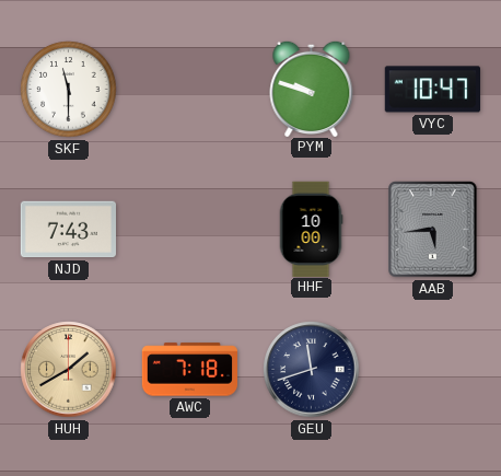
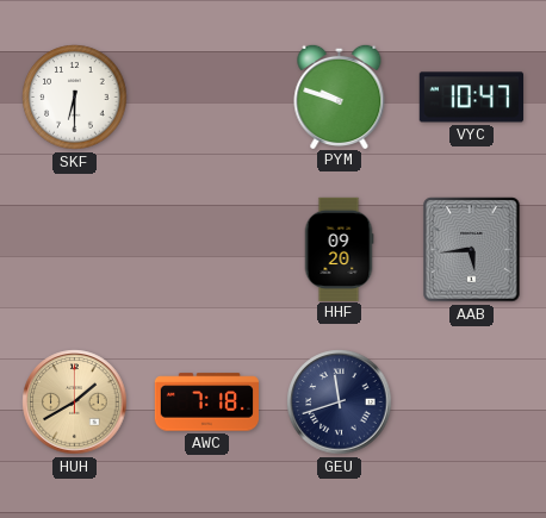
SKF: 11:30 -> 6:30 (75, 98)
NJD: 7:43 -> none (68, 230)
HHF: 10:00 -> 09:20 (339, 249)
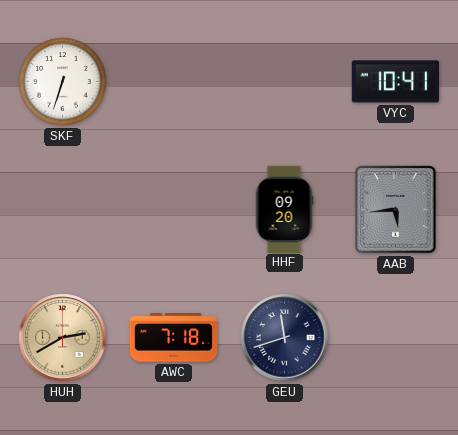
SKF: 6:30 -> 6:33 (63, 82)
PYM: 9:48 -> none (340, 95)
VYC: 10:47 -> 10:41 (395, 82)
HUH: 1:40 -> 2:40 (63, 338)
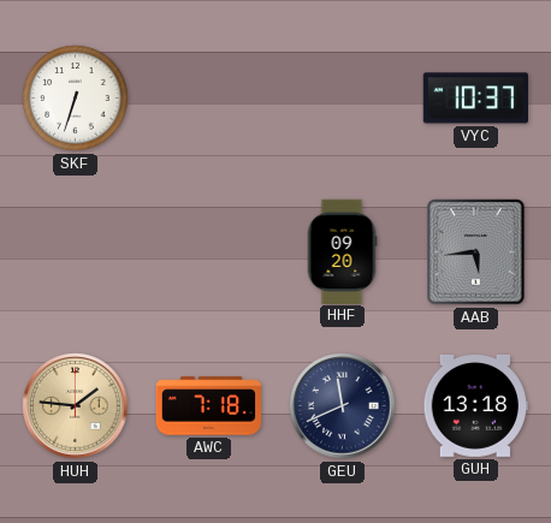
VYC: 10:41 -> 10:37 (475, 99)
HUH: 2:40 -> 1:46 (76, 406)
GEU: 11:42 -> 11:41 (343, 406)
GUH: none -> 13:18 (475, 405)
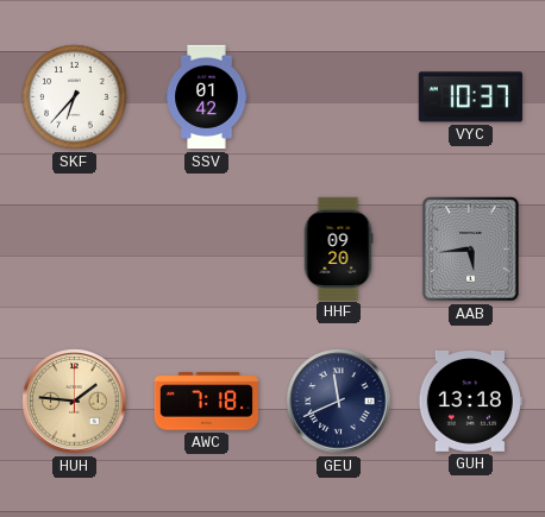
SKF: 6:33 -> 6:37 (75, 97)
SSV: none -> 01:42 (207, 97)
